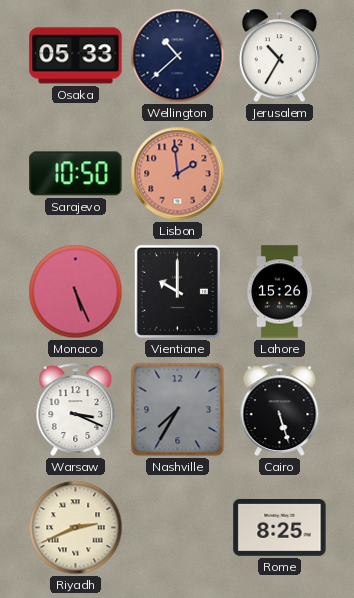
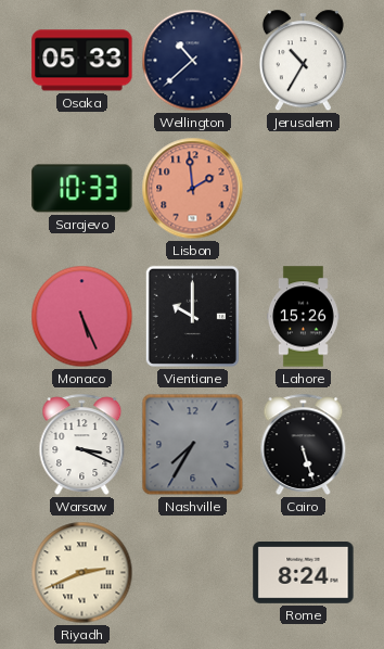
Sarajevo: 10:50 -> 10:33 (82, 189)
Rome: 8:25 -> 8:24 (304, 573)
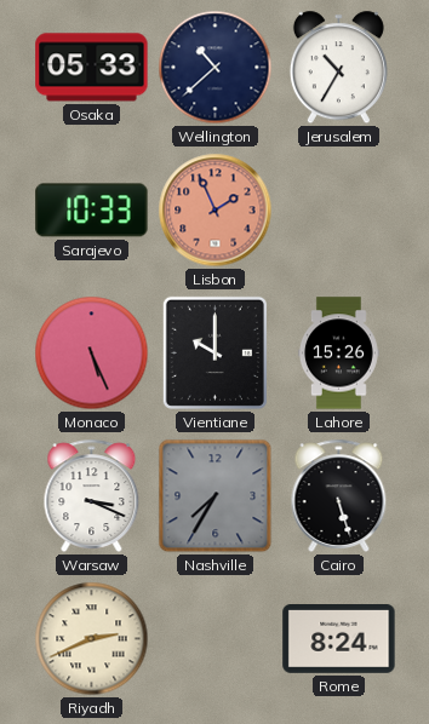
Lisbon: 1:59 -> 1:56 (216, 211)
